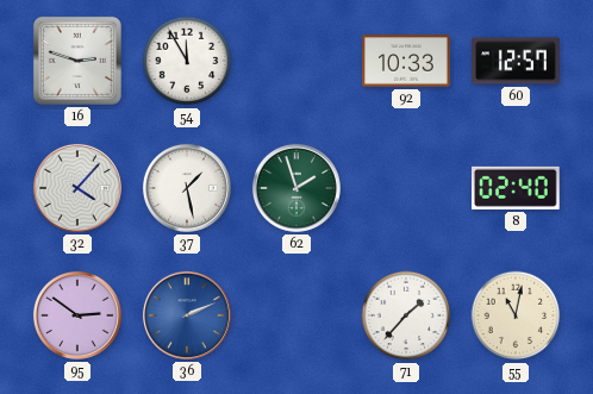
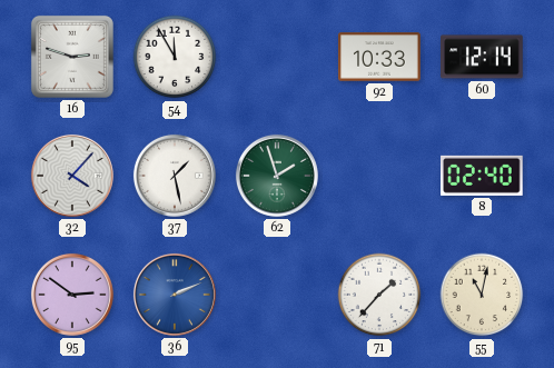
60: 12:57 -> 12:14 (482, 57)
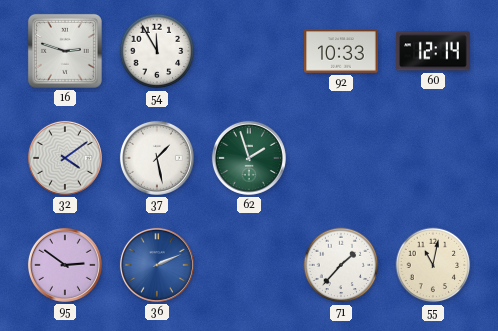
32: 4:07 -> 4:09 (65, 158)
8: 02:40 -> none (483, 176)
